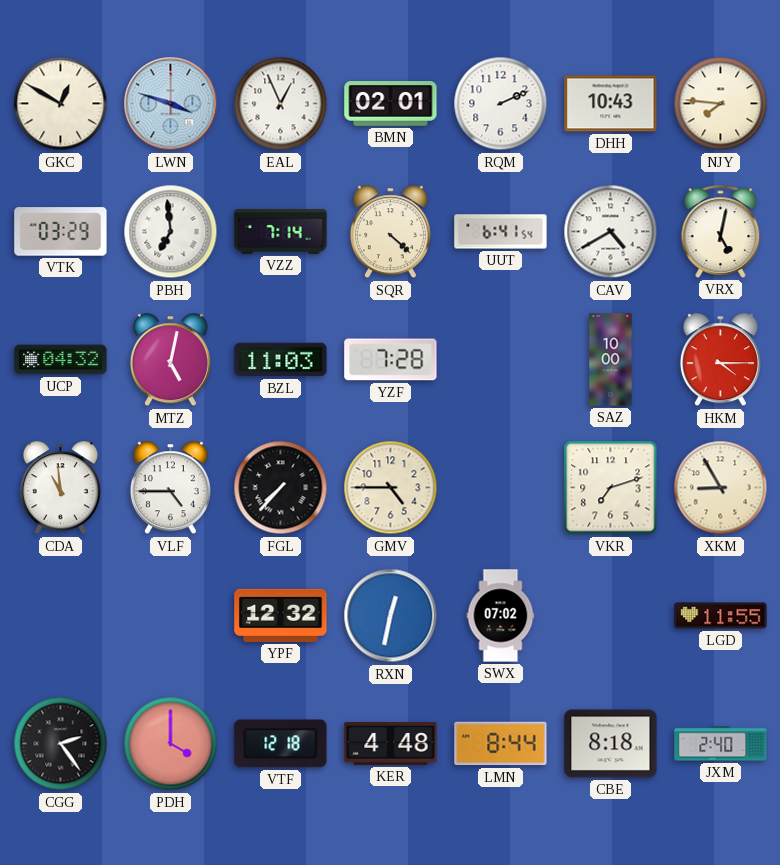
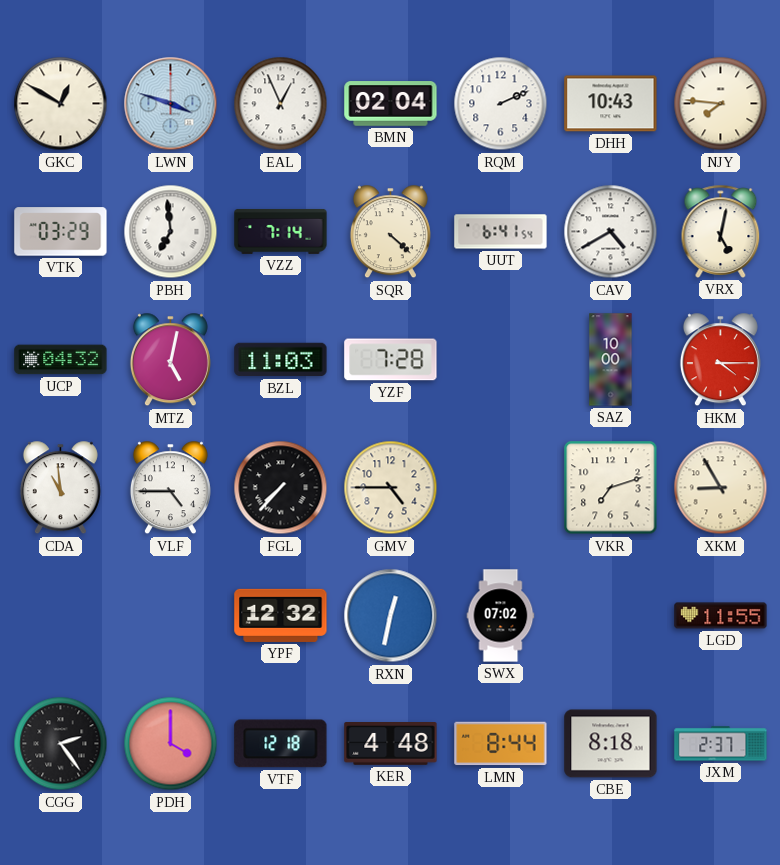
BMN: 02:01 -> 02:04 (391, 104)
JXM: 2:40 -> 2:37 (721, 744)
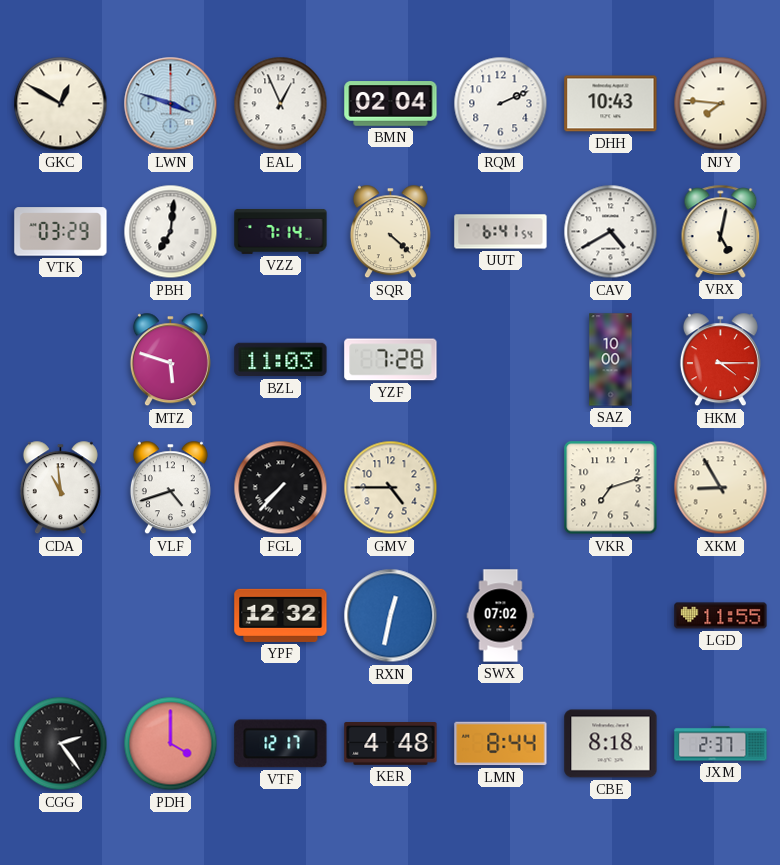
PBH: 6:59 -> 7:01 (171, 232)
UCP: 04:32 -> none (61, 360)
MTZ: 5:02 -> 5:48 (170, 360)
VLF: 4:45 -> 4:42 (170, 488)
VTF: 12:18 -> 12:17 (281, 744)
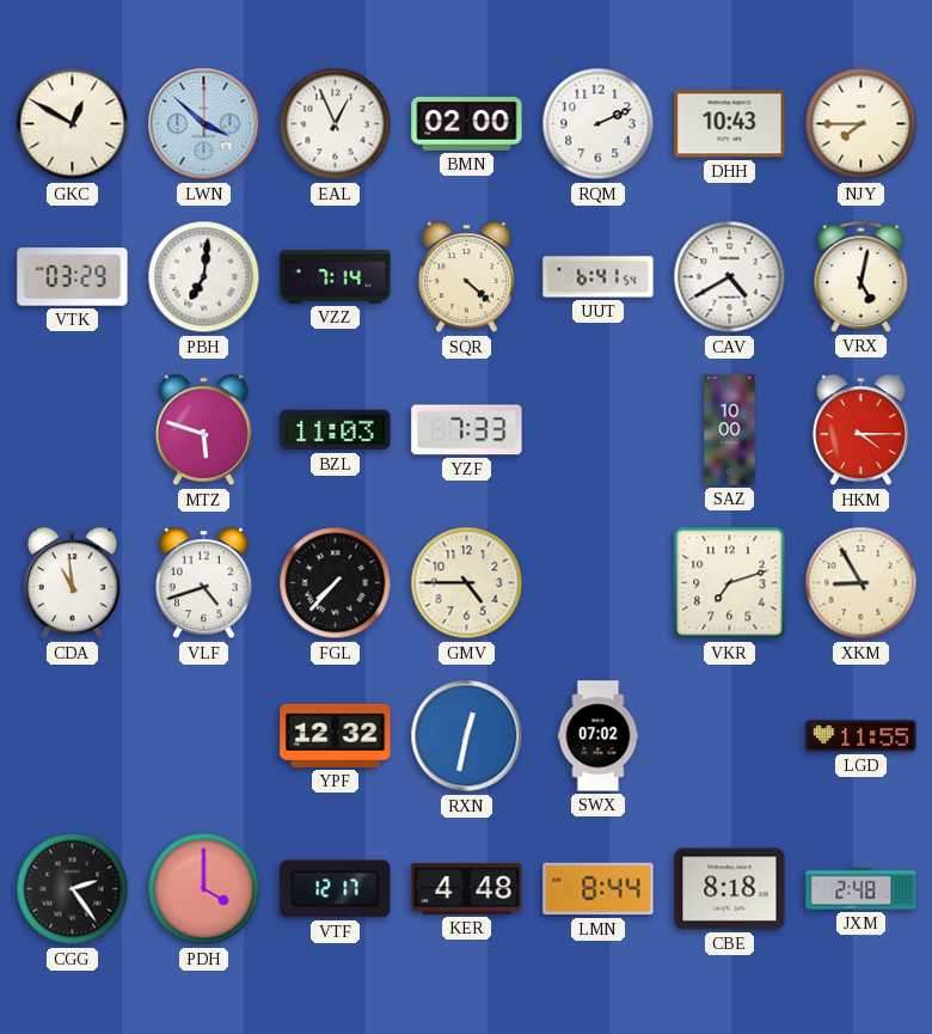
LWN: 3:48 -> 3:52 (204, 124)
BMN: 02:04 -> 02:00 (467, 124)
NJY: 7:46 -> 7:45 (862, 124)
YZF: 7:28 -> 7:33 (467, 430)
JXM: 2:37 -> 2:48 (862, 889)
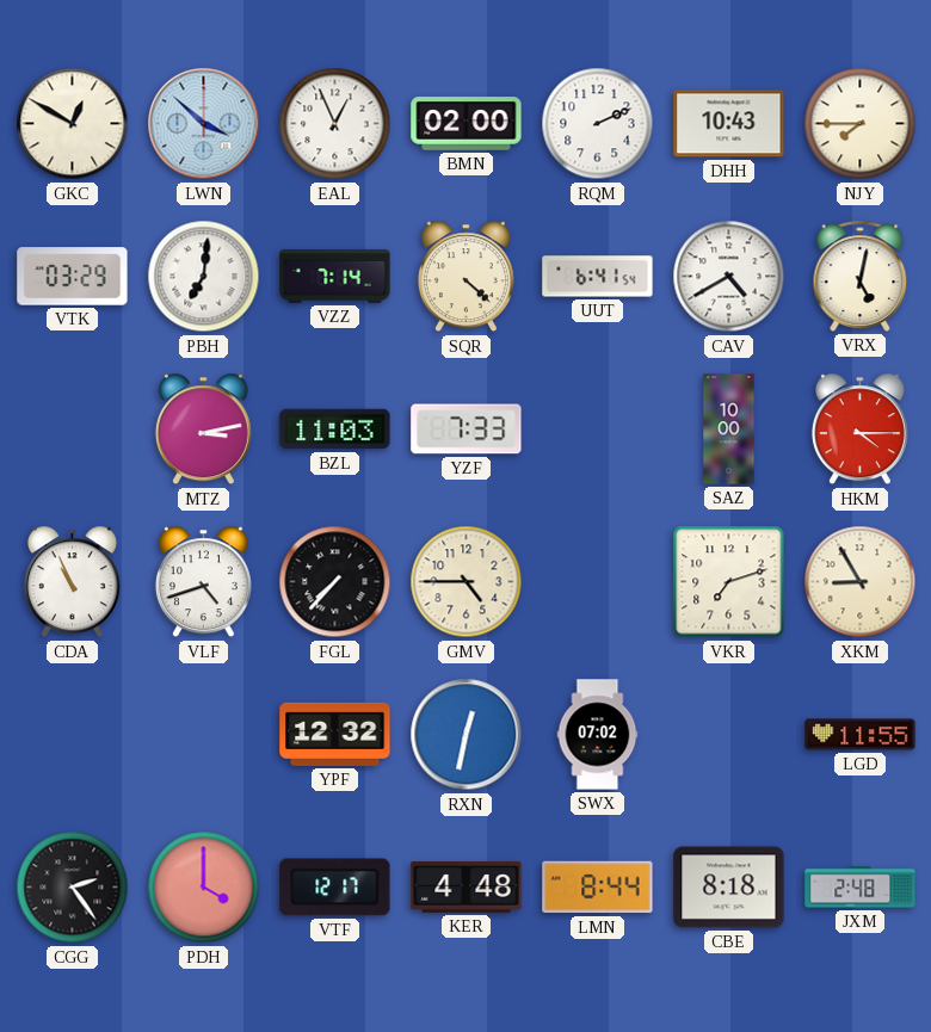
MTZ: 5:48 -> 3:13 (203, 430)
CDA: 10:59 -> 10:56 (72, 582)
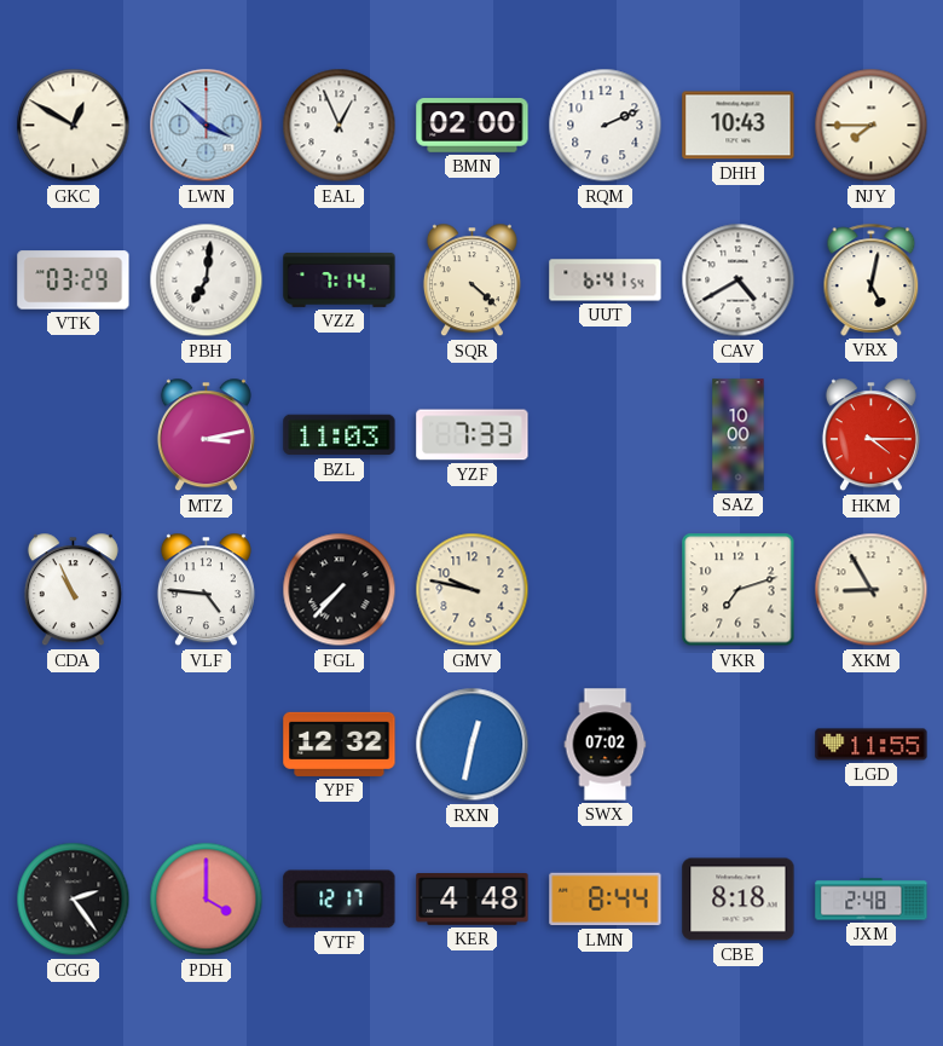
VLF: 4:42 -> 4:46 (206, 590)
GMV: 4:45 -> 9:47 (473, 590)
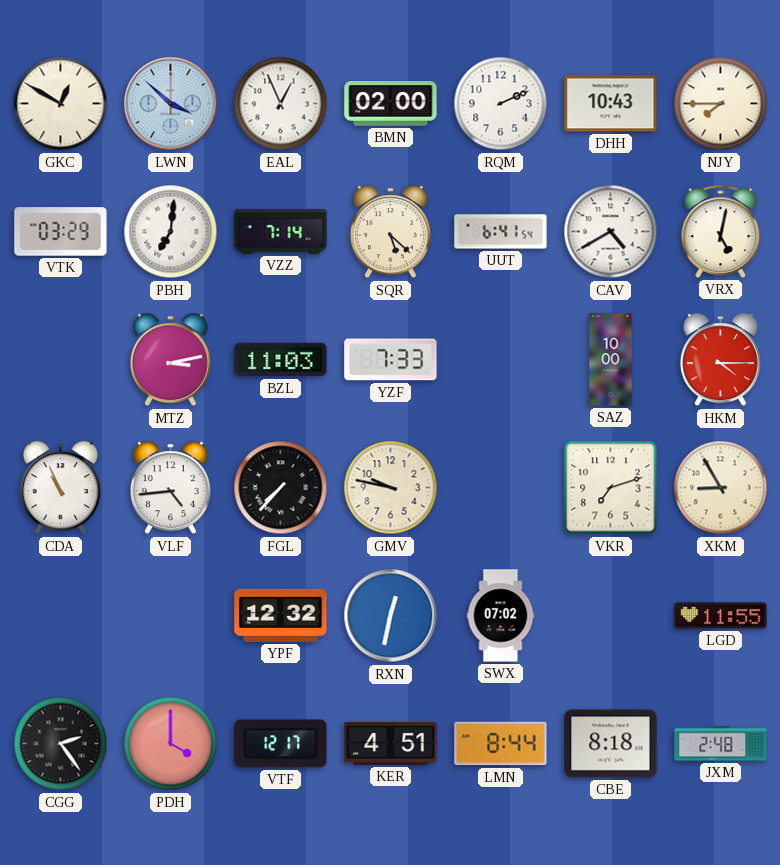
SQR: 4:22 -> 5:22 (390, 232)
VLF: 4:46 -> 4:44 (170, 488)
KER: 4:48 -> 4:51 (391, 744)
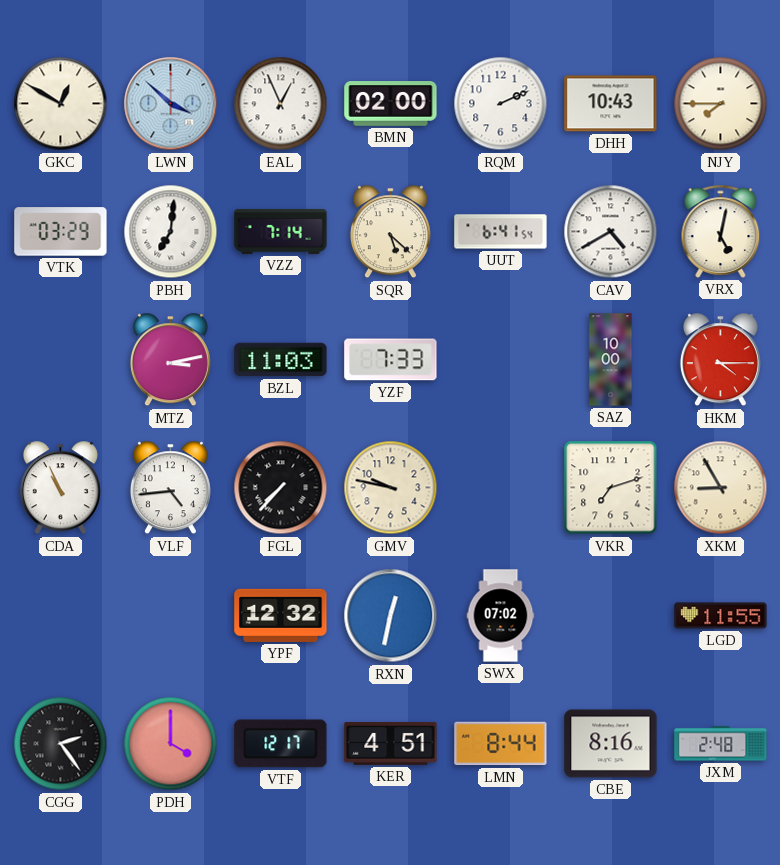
CBE: 8:18 -> 8:16 (611, 744)
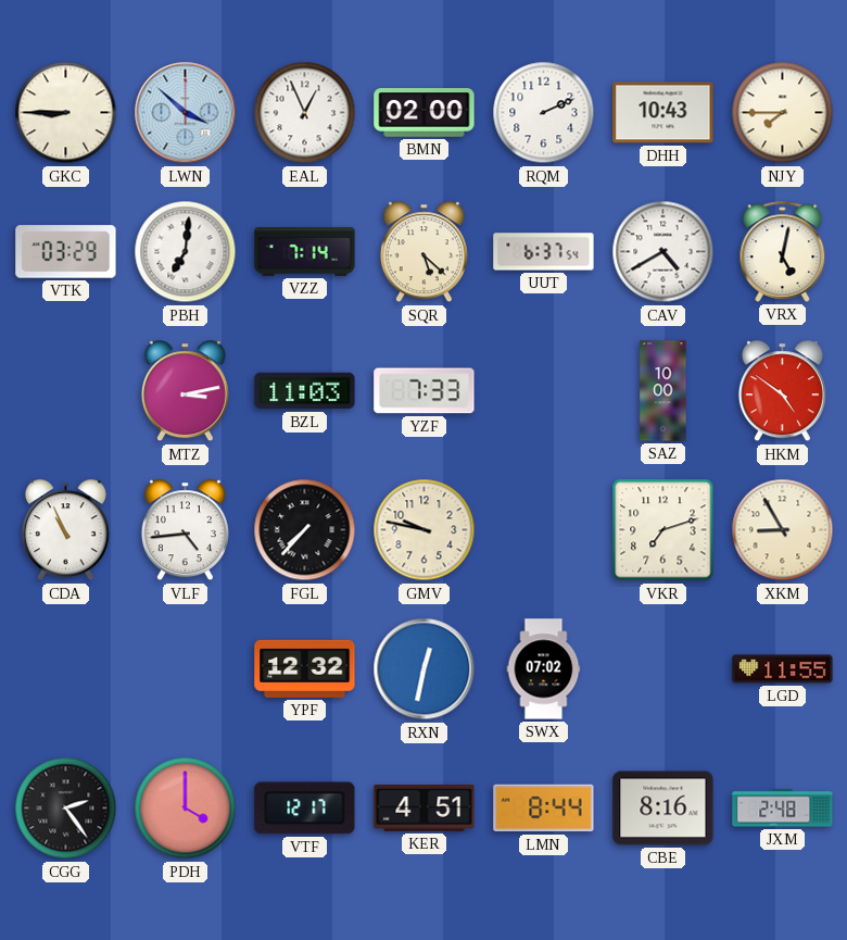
GKC: 12:50 -> 8:45 (66, 113)
UUT: 6:41 -> 6:37 (544, 252)
HKM: 4:15 -> 4:51 (782, 391)
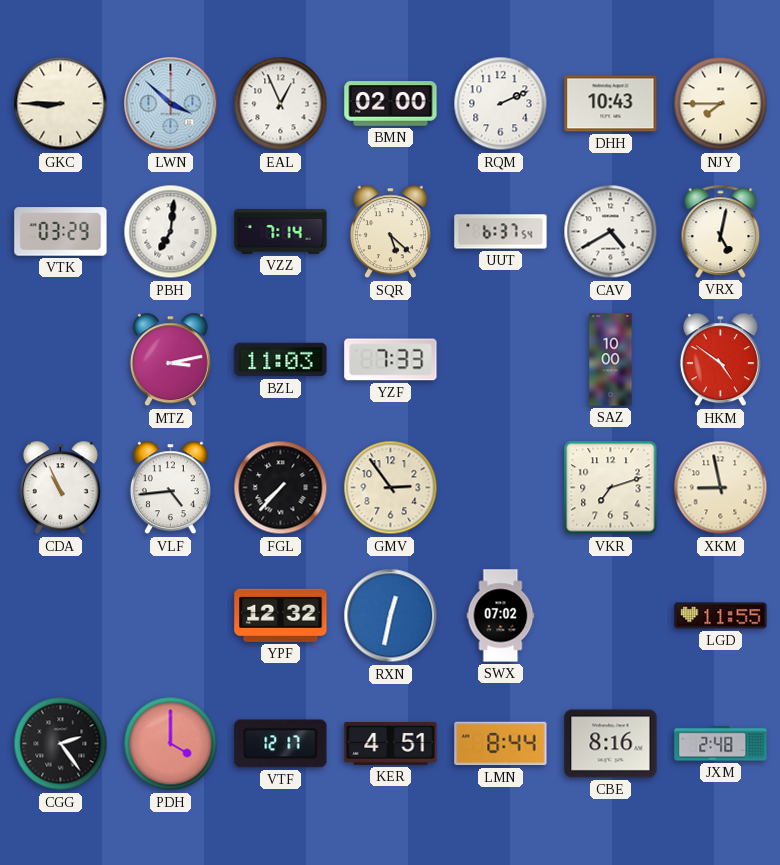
GMV: 9:47 -> 2:54 (391, 488)
XKM: 8:55 -> 8:58 (721, 488)
